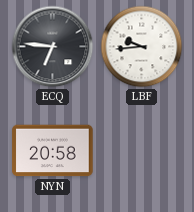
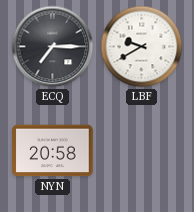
ECQ: 6:46 -> 7:15 (53, 47)
LBF: 9:44 -> 9:40 (142, 47)
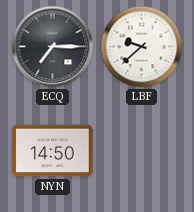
LBF: 9:40 -> 9:38 (142, 47)
NYN: 20:58 -> 14:50 (53, 151)
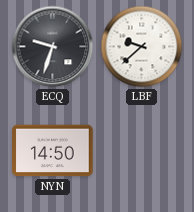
ECQ: 7:15 -> 9:33 (53, 47)
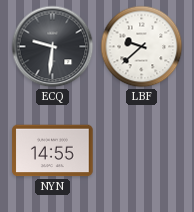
ECQ: 9:33 -> 9:31 (53, 47)
NYN: 14:50 -> 14:55 (53, 151)
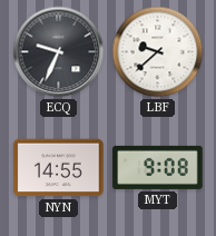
ECQ: 9:31 -> 9:34 (59, 52)
MYT: none -> 9:08 (158, 167)
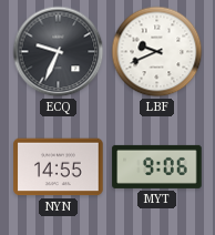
LBF: 9:38 -> 9:41 (157, 52)
MYT: 9:08 -> 9:06 (157, 166)
